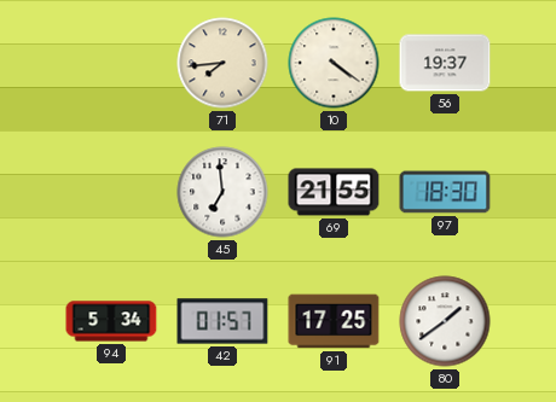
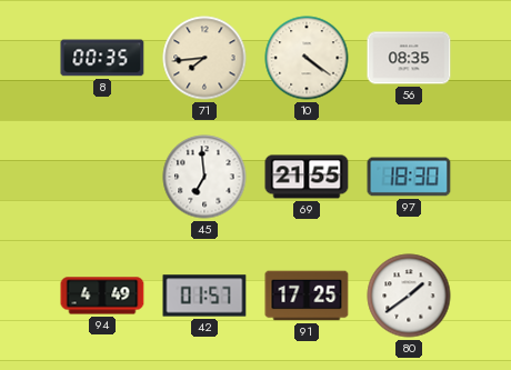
8: none -> 00:35 (102, 58)
56: 19:37 -> 08:35 (409, 58)
94: 5:34 -> 4:49 (102, 296)
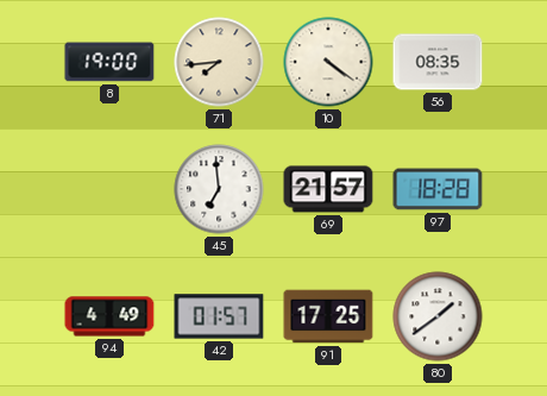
8: 00:35 -> 19:00 (109, 62)
69: 21:55 -> 21:57 (328, 189)
97: 18:30 -> 18:28 (438, 189)
